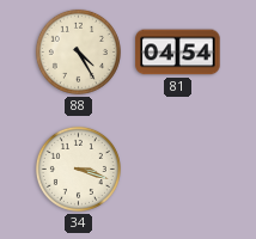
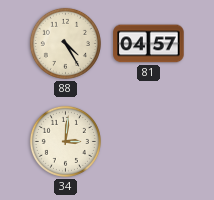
81: 04:54 -> 04:57 (149, 44)
34: 3:18 -> 3:01 (65, 141)
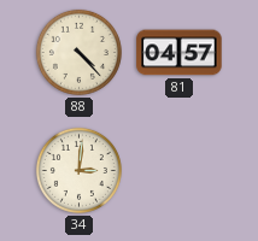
88: 4:25 -> 4:23 (78, 52)
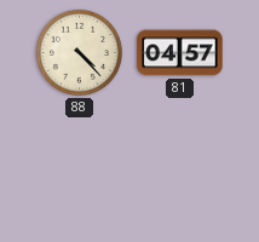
34: 3:01 -> none (78, 170)
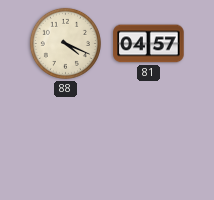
88: 4:23 -> 4:19 (65, 43)
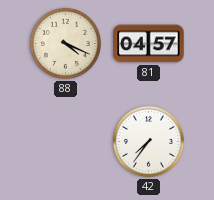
42: none -> 7:36 (148, 141)
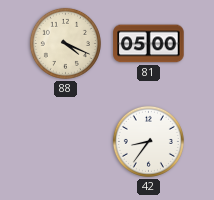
81: 04:57 -> 05:00 (149, 44)
42: 7:36 -> 8:36 (148, 141)
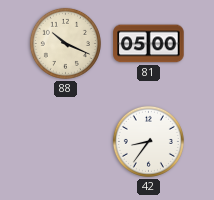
88: 4:19 -> 10:19 (65, 43)
